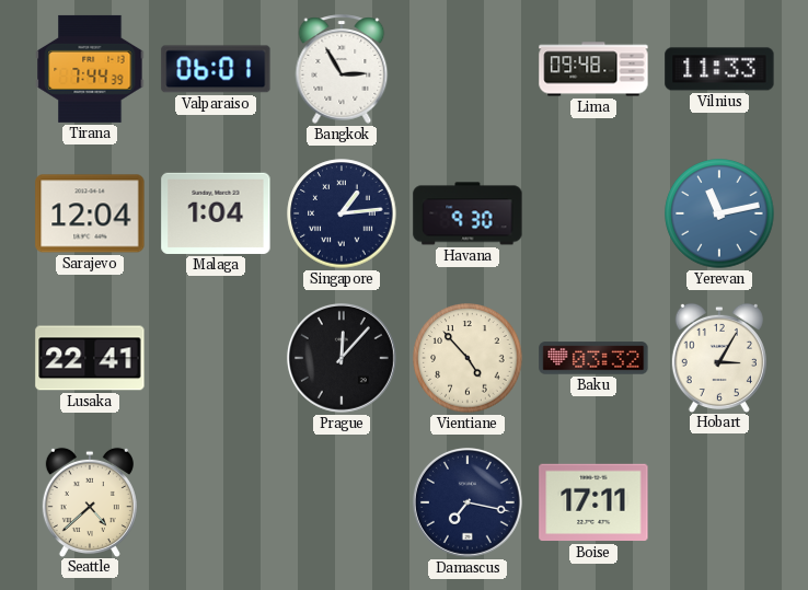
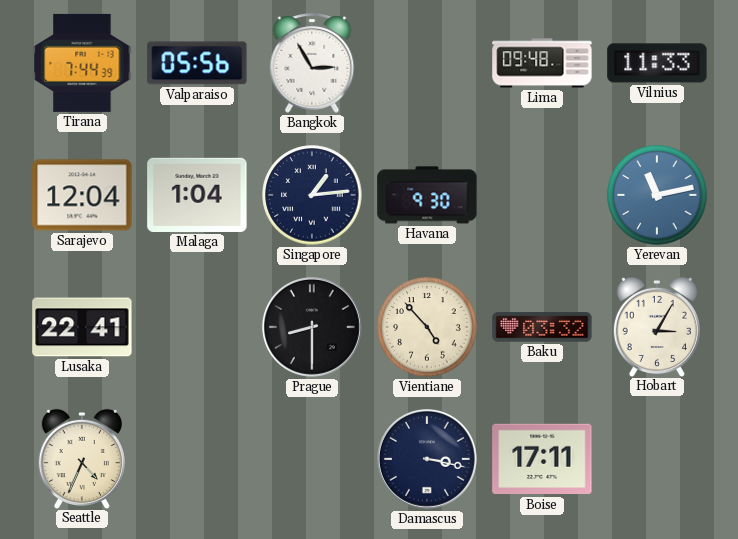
Valparaiso: 06:01 -> 05:56 (197, 63)
Prague: 12:07 -> 8:30 (312, 327)
Seattle: 4:38 -> 4:34 (82, 458)
Damascus: 7:17 -> 3:17 (427, 459)
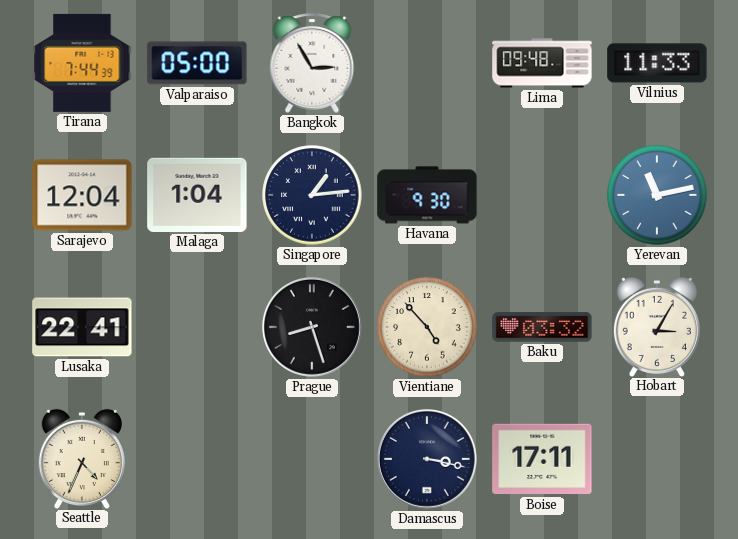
Valparaiso: 05:56 -> 05:00 (197, 63)
Prague: 8:30 -> 8:27 (312, 327)
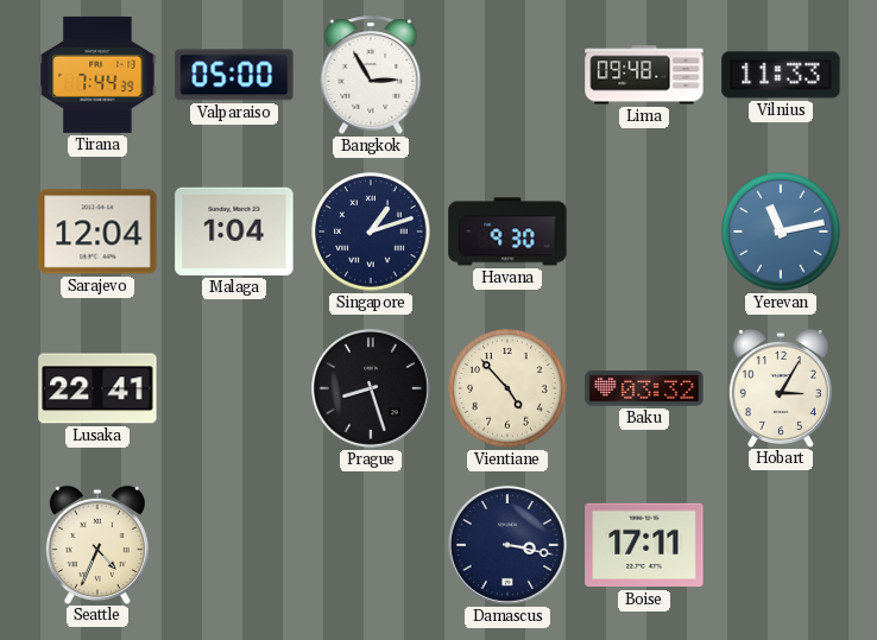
Singapore: 1:14 -> 1:12 (371, 232)
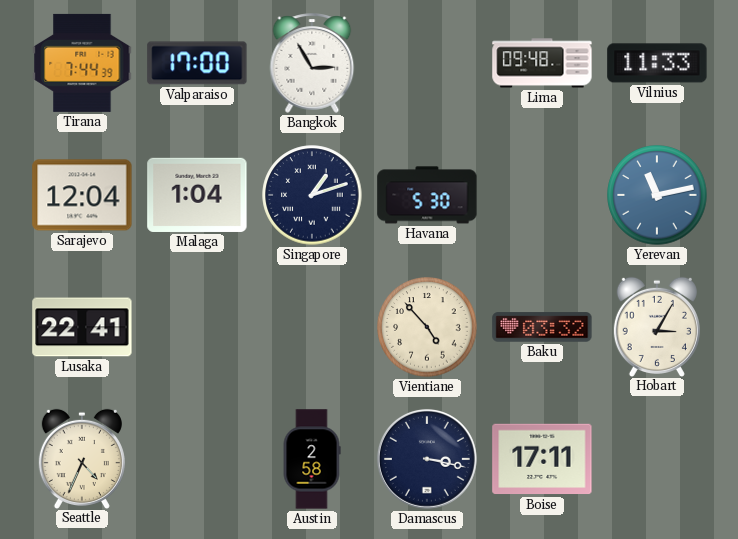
Valparaiso: 05:00 -> 17:00 (197, 63)
Havana: 9:30 -> 5:30 (427, 195)
Prague: 8:27 -> none (371, 388)
Austin: none -> 2:58 (312, 459)
